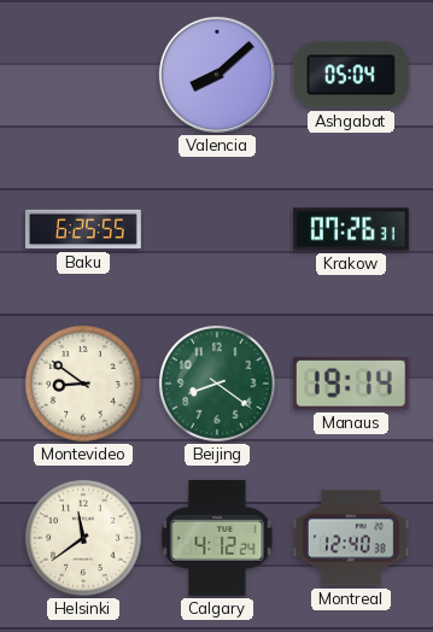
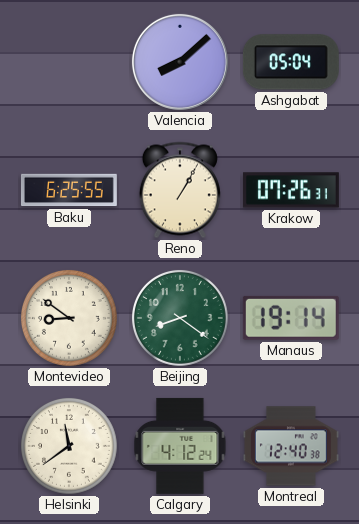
Reno: none -> 1:05 (180, 190)
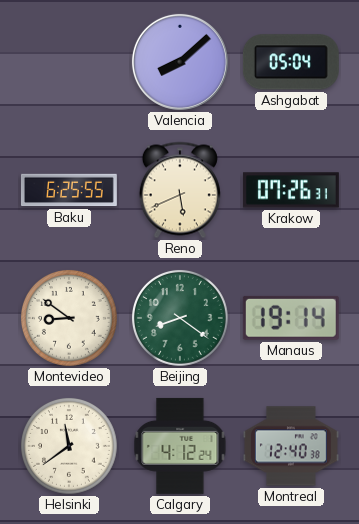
Reno: 1:05 -> 5:41 (180, 190)
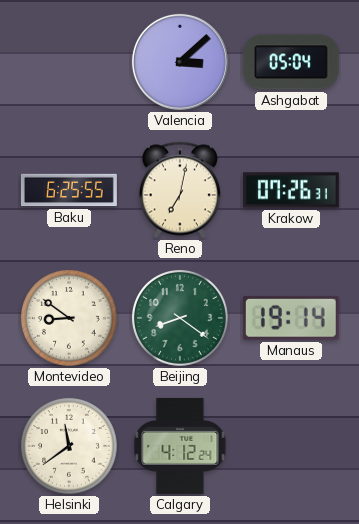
Valencia: 8:08 -> 3:08 (180, 62)
Reno: 5:41 -> 7:02 (180, 190)
Montreal: 12:40 -> none (291, 446)
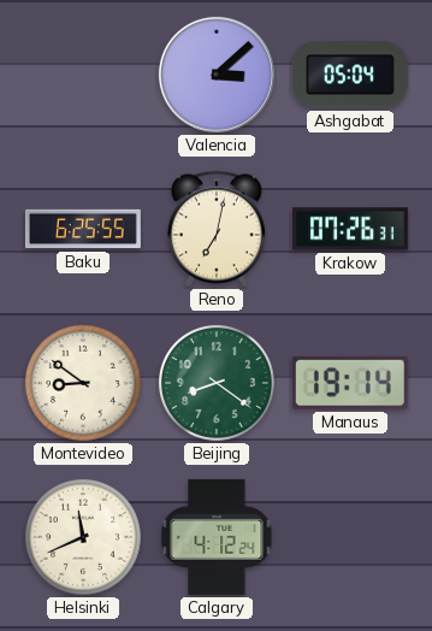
Helsinki: 11:39 -> 11:41 (83, 537)
